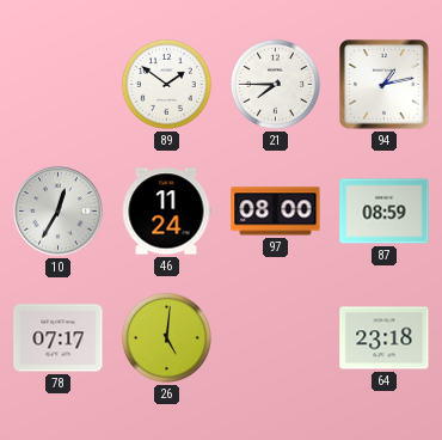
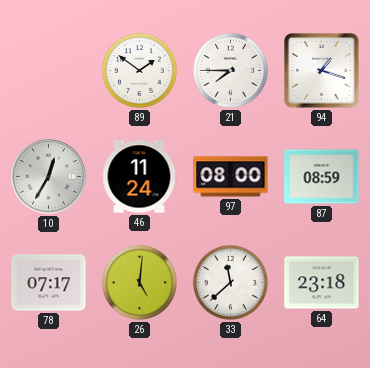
94: 1:13 -> 1:18 (322, 71)
33: none -> 11:38 (230, 282)
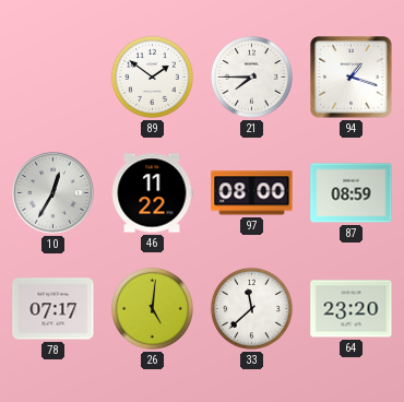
46: 11:24 -> 11:22 (152, 193)
64: 23:18 -> 23:20 (352, 309)
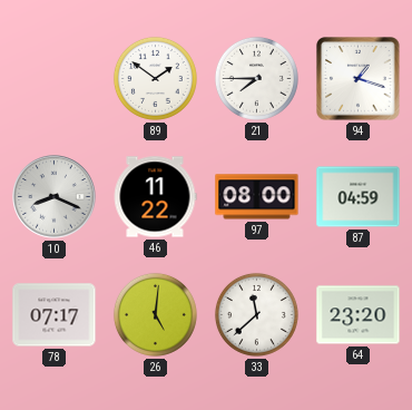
10: 12:35 -> 8:19 (55, 197)
87: 08:59 -> 04:59 (359, 197)
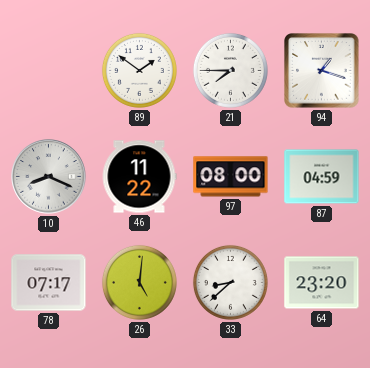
33: 11:38 -> 8:38 (230, 282)
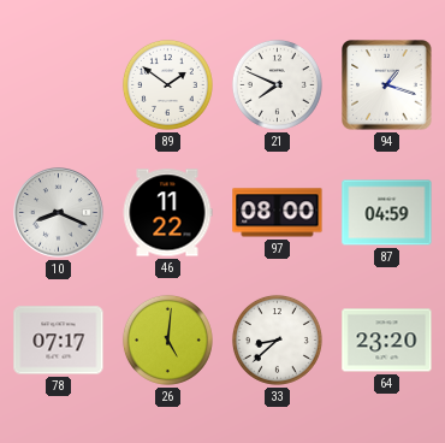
21: 7:45 -> 7:49 (277, 84)
